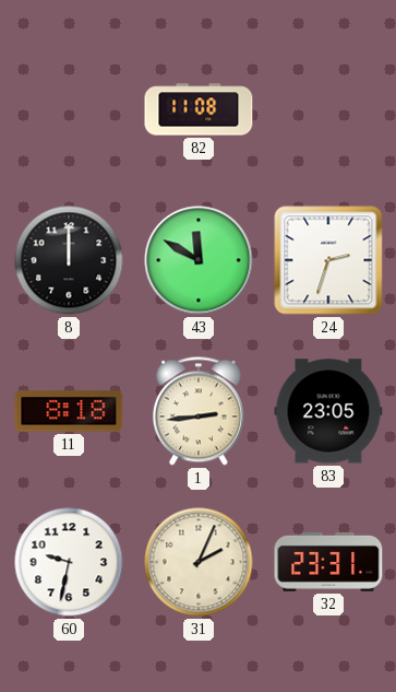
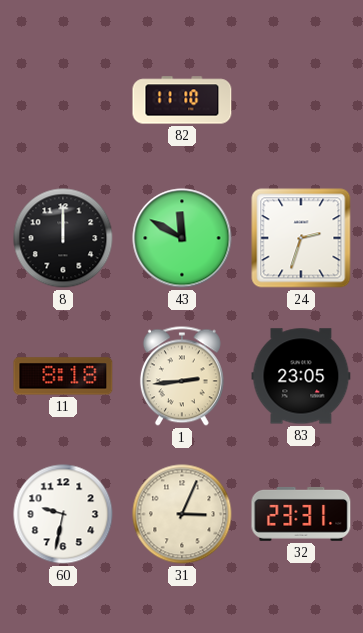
82: 11:08 -> 11:10 (182, 100)
31: 2:04 -> 3:04 (182, 514)
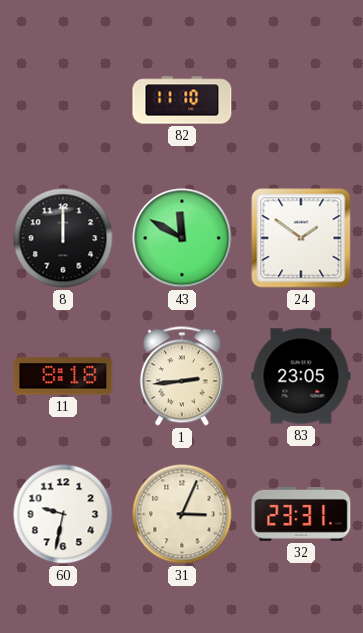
24: 2:33 -> 1:51 (301, 238)
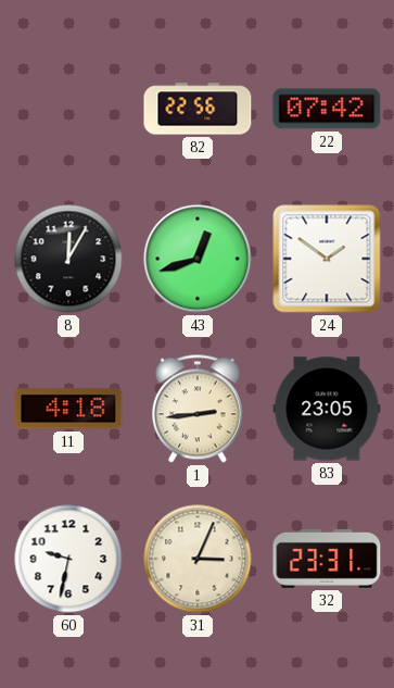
82: 11:10 -> 22:56 (198, 109)
22: none -> 07:42 (327, 109)
8: 12:00 -> 12:05 (68, 259)
43: 11:50 -> 12:42 (198, 259)
11: 8:18 -> 4:18 (68, 409)
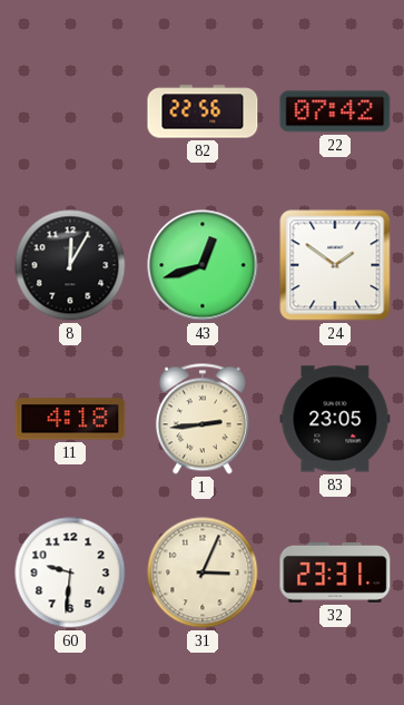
60: 9:32 -> 9:31 (70, 572)
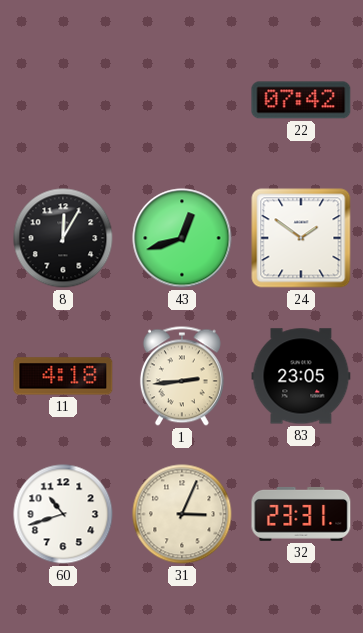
82: 22:56 -> none (203, 111)
60: 9:31 -> 10:42 (63, 514)
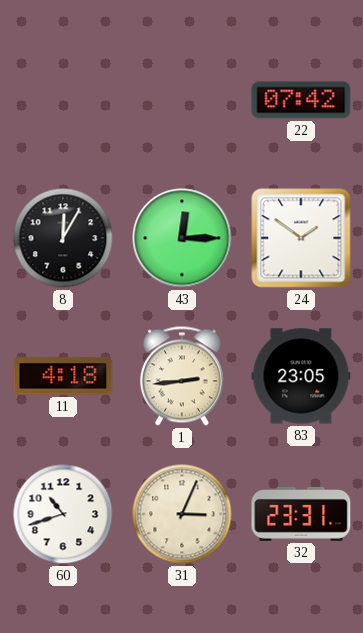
43: 12:42 -> 12:15 (182, 238)
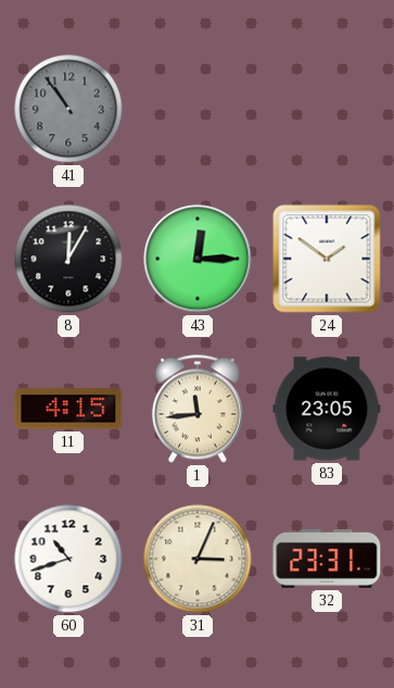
41: none -> 10:54 (68, 109)
22: 07:42 -> none (301, 100)
11: 4:18 -> 4:15 (68, 409)
1: 2:44 -> 11:44 (198, 409)
